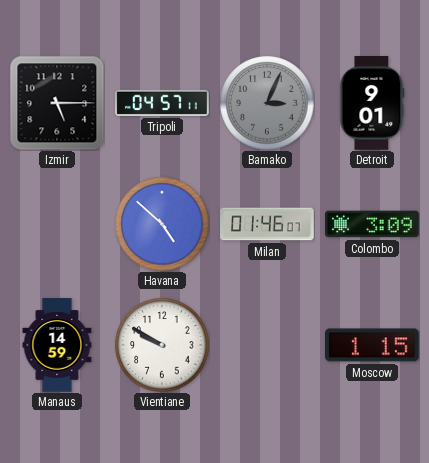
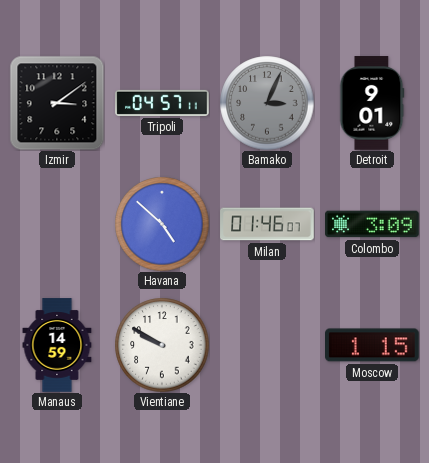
Izmir: 5:15 -> 3:09 (57, 103)
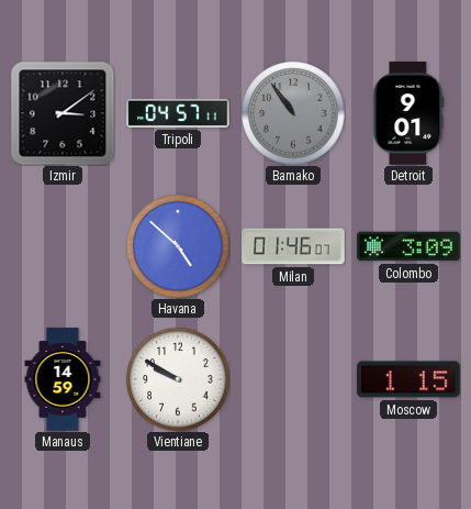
Bamako: 3:04 -> 10:54 (293, 113)
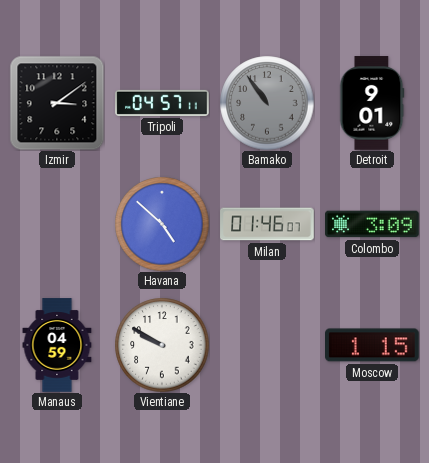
Manaus: 14:59 -> 04:59 (57, 345)
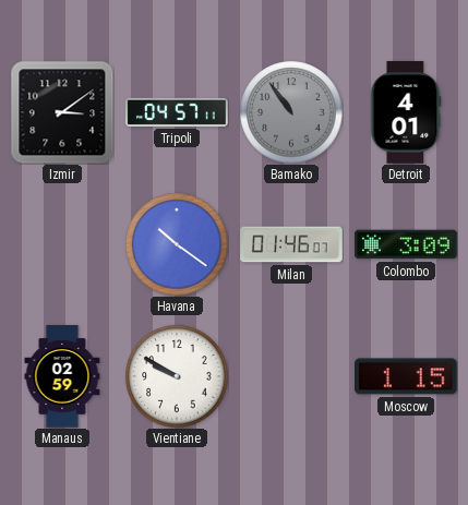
Detroit: 9:01 -> 4:01 (406, 112)
Havana: 4:52 -> 10:21 (177, 244)
Manaus: 04:59 -> 02:59 (62, 376)
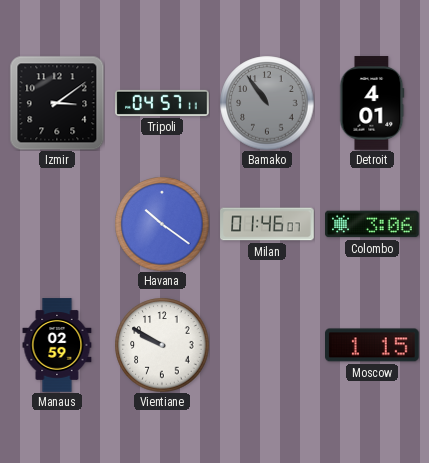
Colombo: 3:09 -> 3:06 (372, 224)
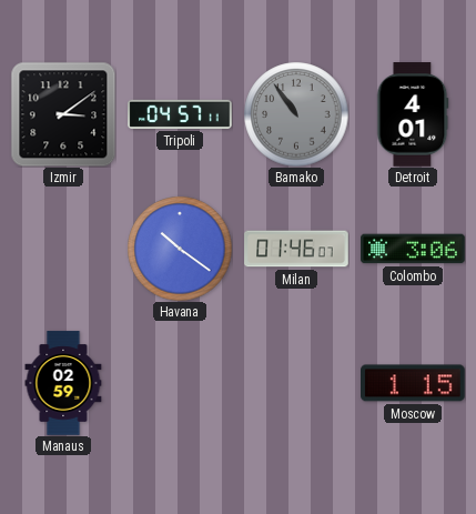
Vientiane: 9:50 -> none (162, 345)
